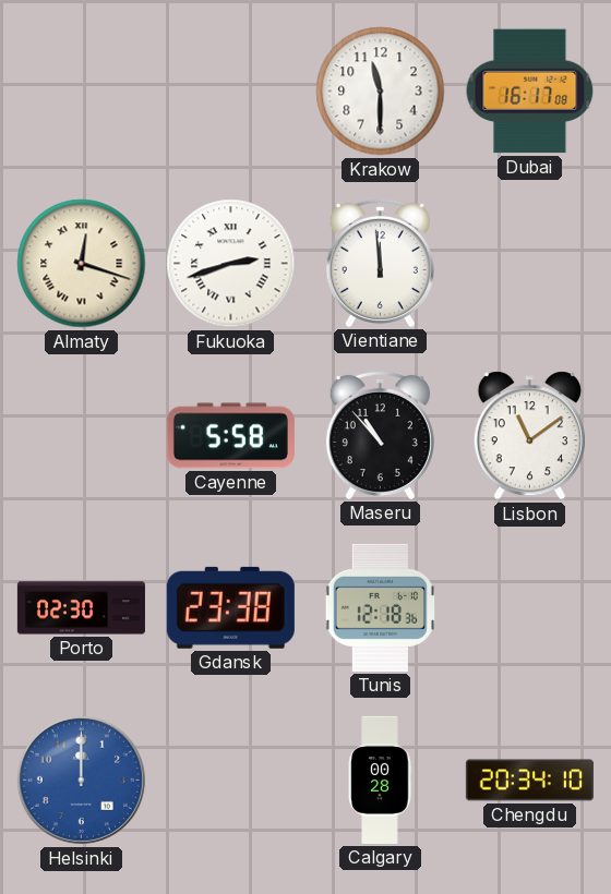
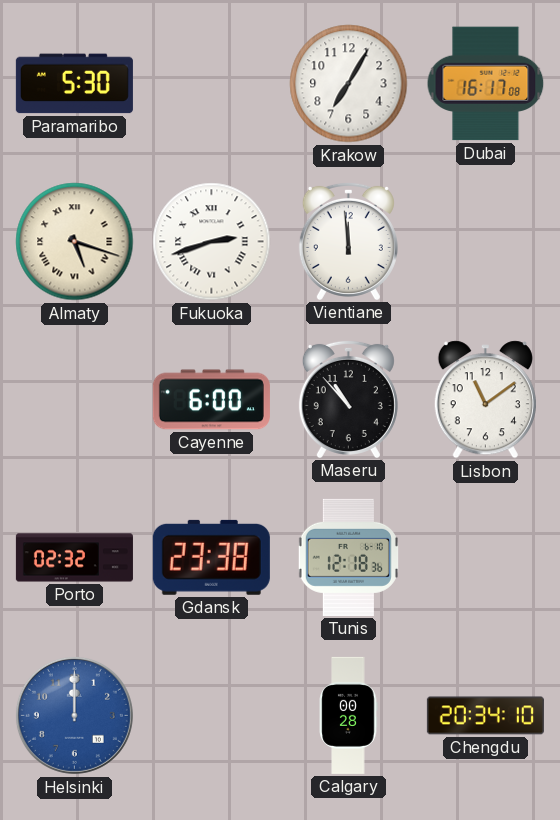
Paramaribo: none -> 5:30 (74, 84)
Krakow: 11:30 -> 7:05 (349, 84)
Almaty: 12:18 -> 5:18 (75, 242)
Cayenne: 5:58 -> 6:00 (211, 400)
Porto: 02:30 -> 02:32 (74, 558)
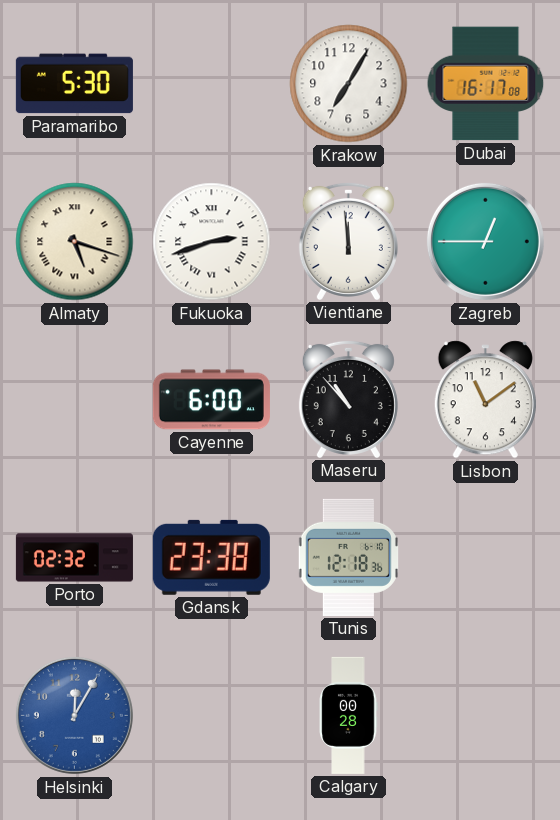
Zagreb: none -> 12:45 (485, 241)
Helsinki: 12:00 -> 12:05 (74, 715)
Chengdu: 20:34 -> none (485, 716)
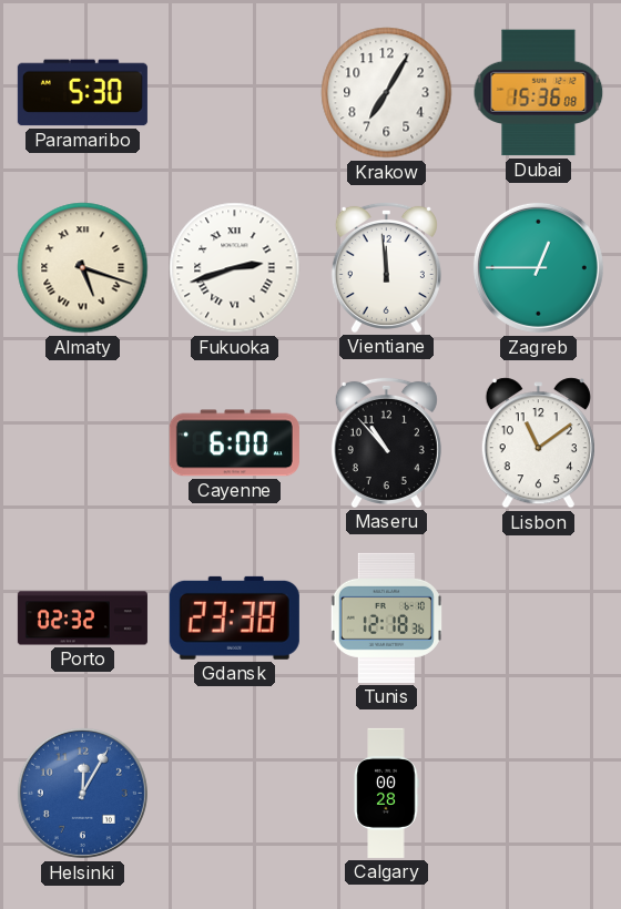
Dubai: 16:17 -> 15:36 (539, 93)
